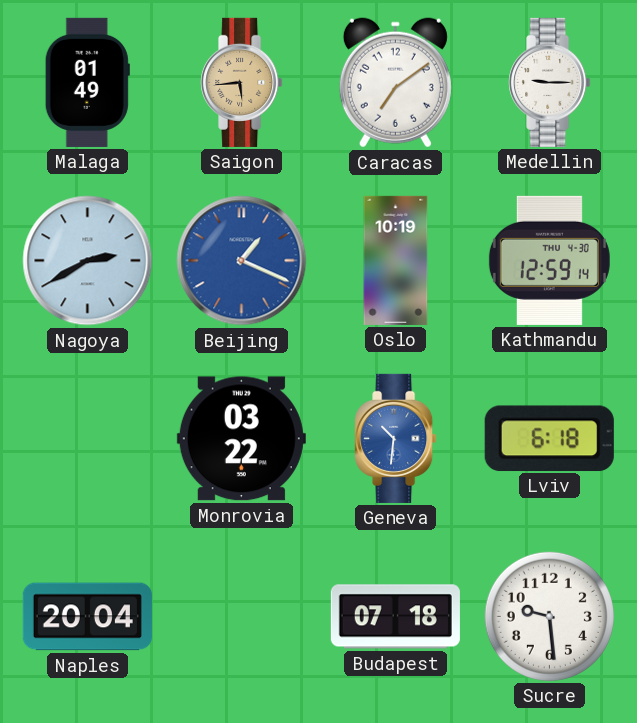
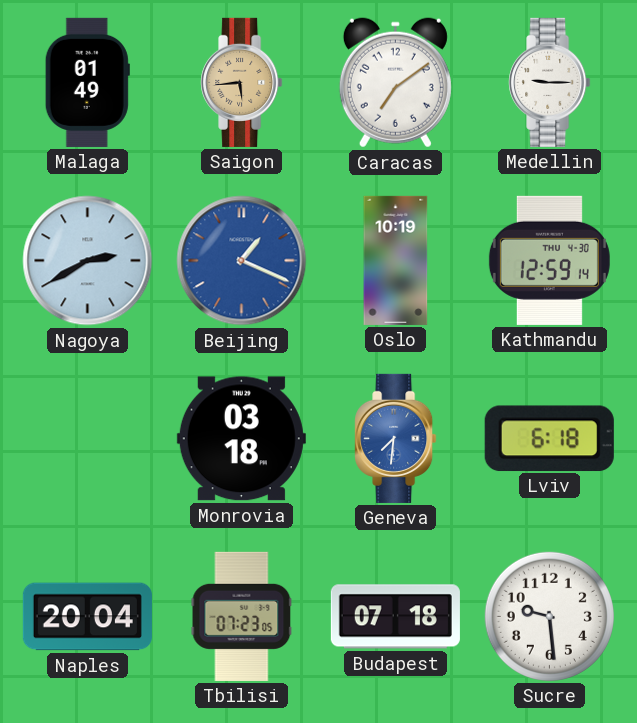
Monrovia: 03:22 -> 03:18 (241, 439)
Geneva: 10:31 -> 7:31 (396, 438)
Tbilisi: none -> 07:23 (242, 616)
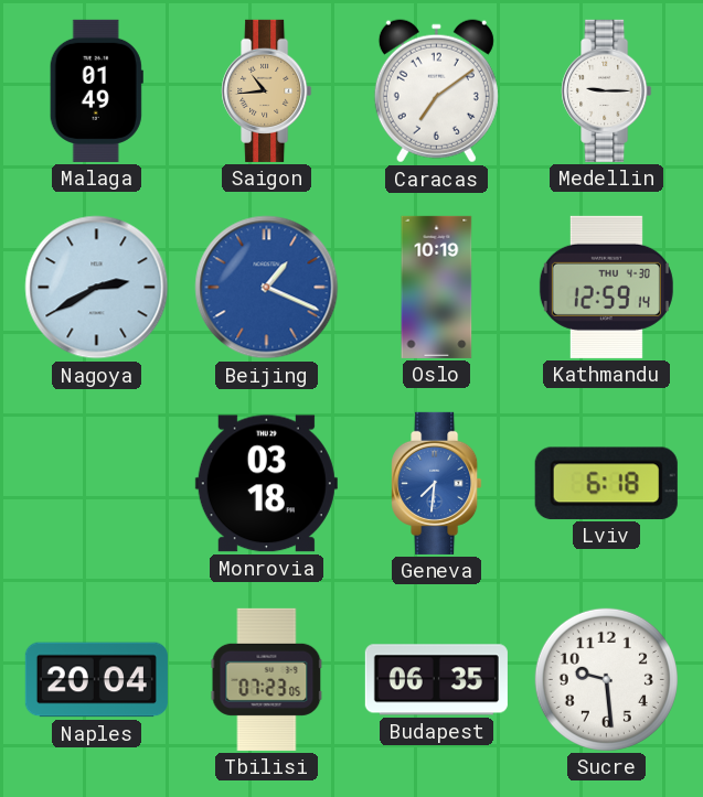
Saigon: 5:44 -> 10:44 (267, 90)
Budapest: 07:18 -> 06:35 (436, 680)
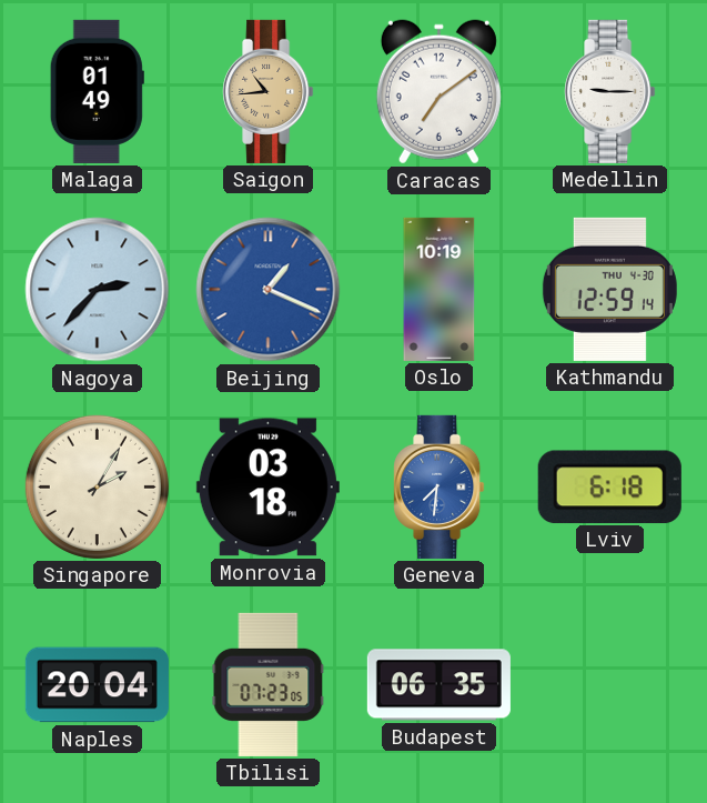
Nagoya: 2:40 -> 2:37 (98, 290)
Singapore: none -> 2:05 (97, 486)
Sucre: 9:29 -> none (606, 679)
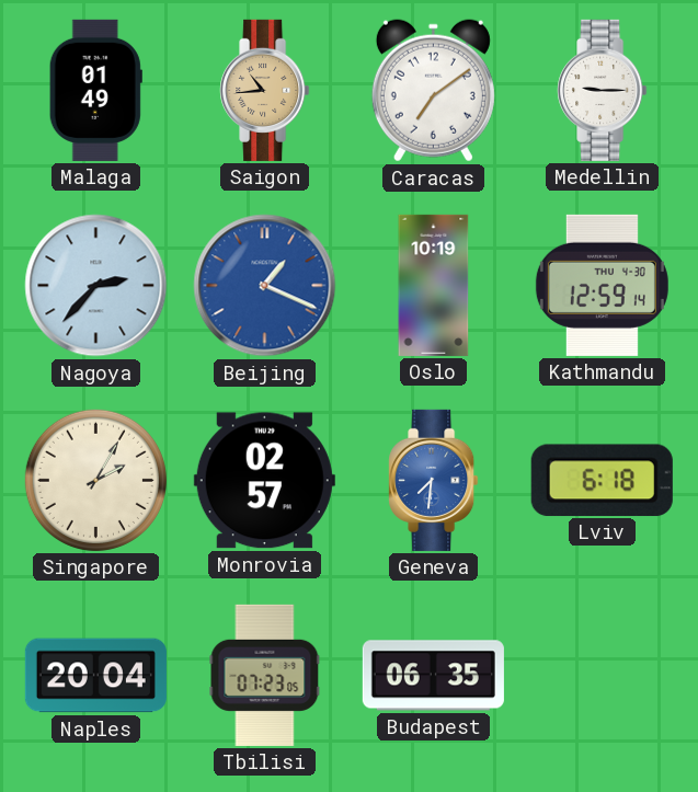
Monrovia: 03:18 -> 02:57 (264, 481)
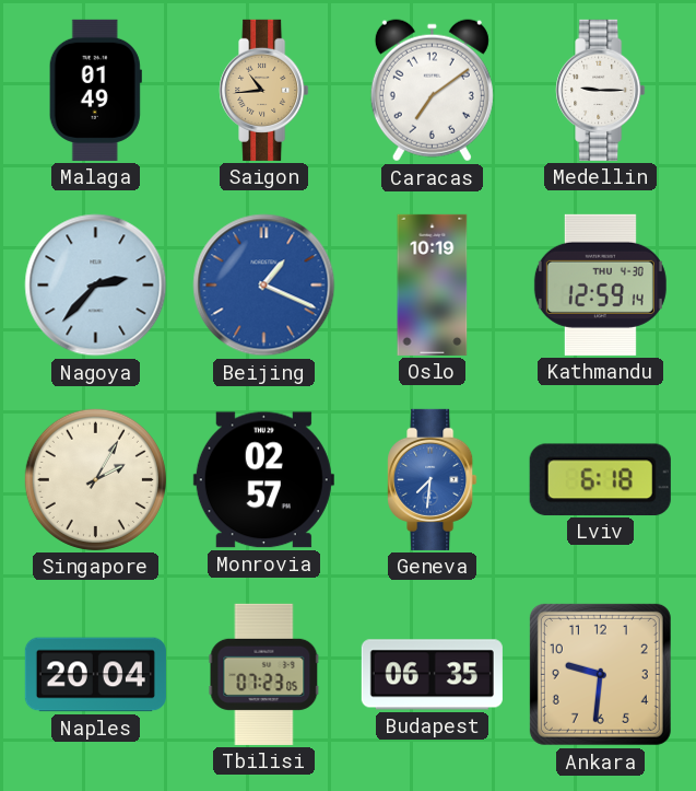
Ankara: none -> 9:31 (600, 674)
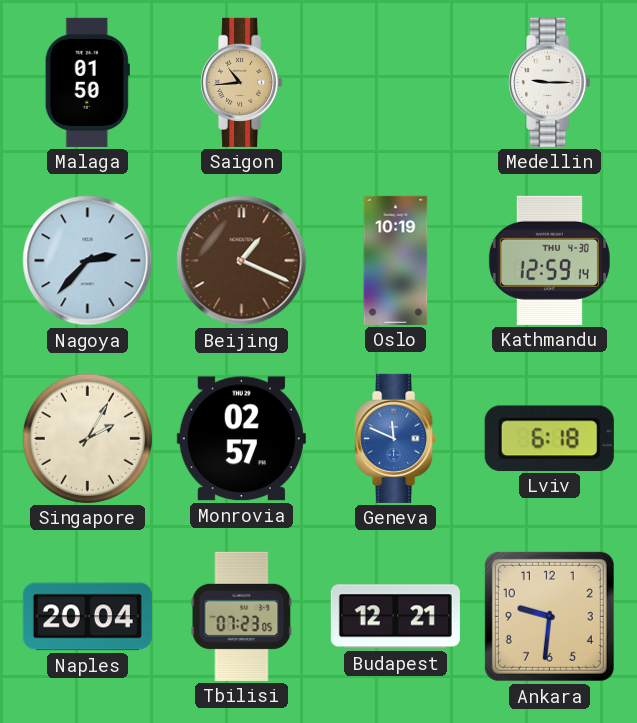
Malaga: 01:49 -> 01:50 (87, 82)
Caracas: 7:09 -> none (432, 91)
Beijing dial: blue -> brown (242, 261)
Geneva: 7:31 -> 11:49 (396, 438)
Budapest: 06:35 -> 12:21 (395, 617)
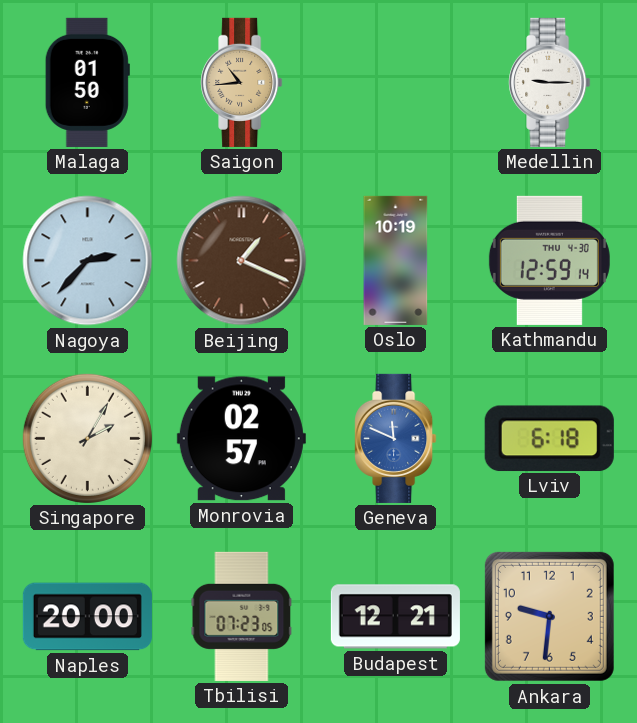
Naples: 20:04 -> 20:00 (87, 617)
